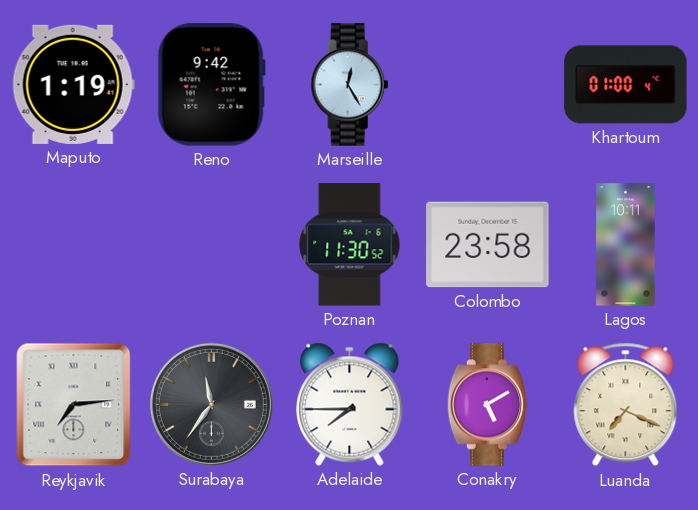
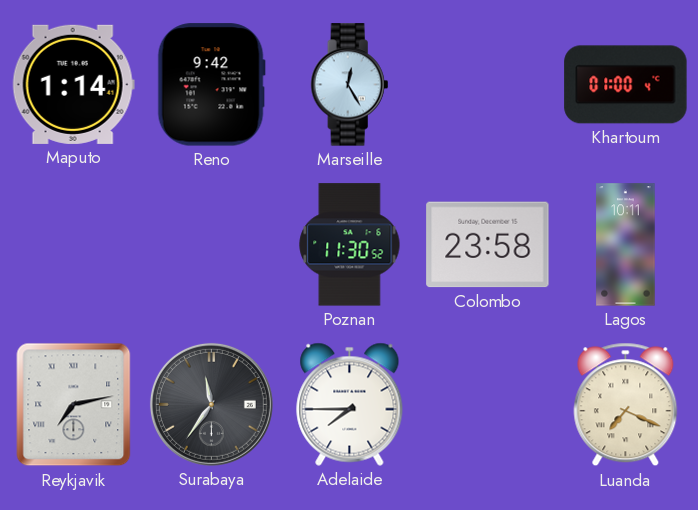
Maputo: 1:19 -> 1:14 (73, 84)
Reykjavik: 7:14 -> 7:13 (74, 405)
Conakry: 5:10 -> none (488, 405)
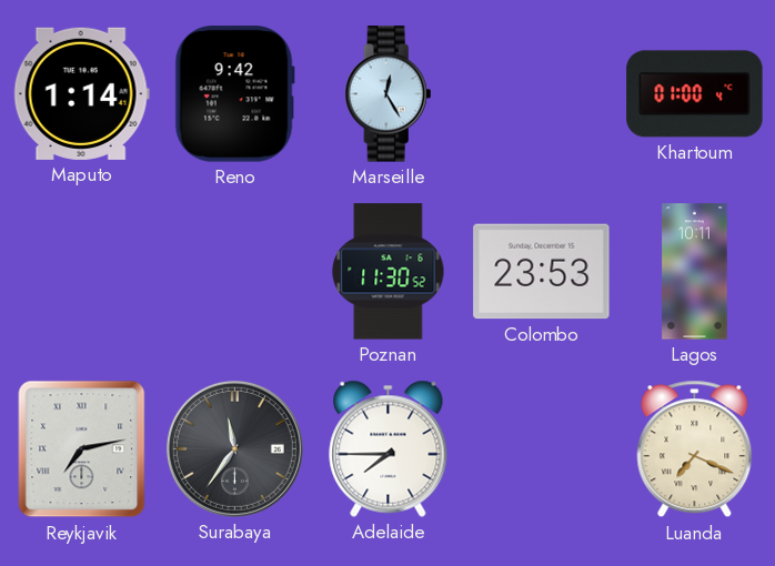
Colombo: 23:58 -> 23:53 (542, 272)
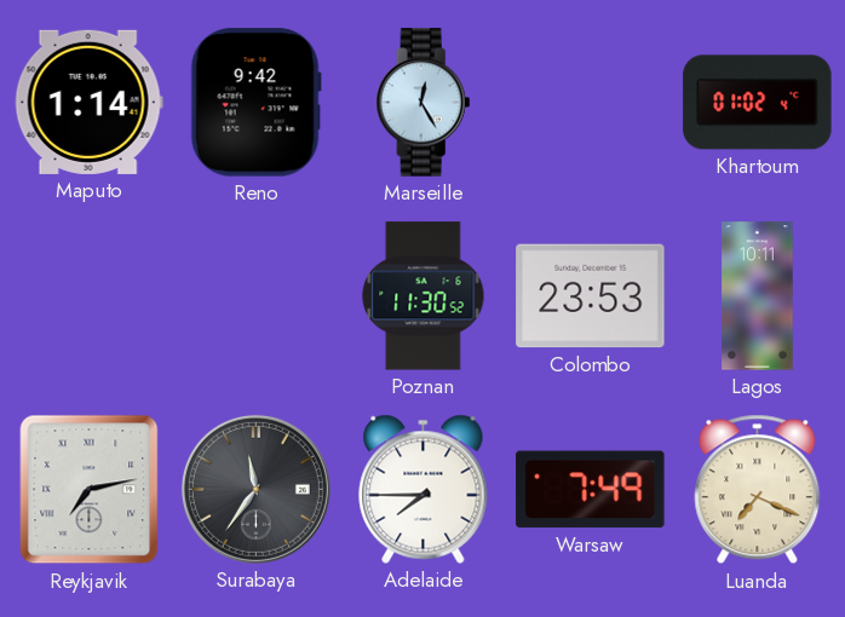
Khartoum: 01:00 -> 01:02 (758, 103)
Warsaw: none -> 7:49 (591, 490)
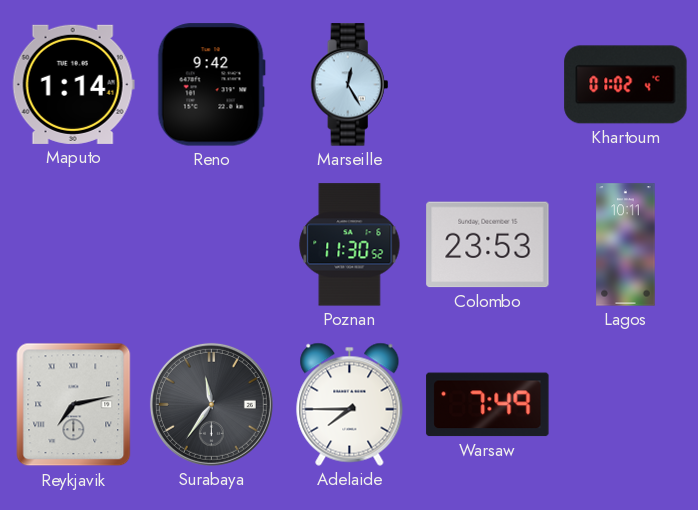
Luanda: 7:19 -> none (758, 490)
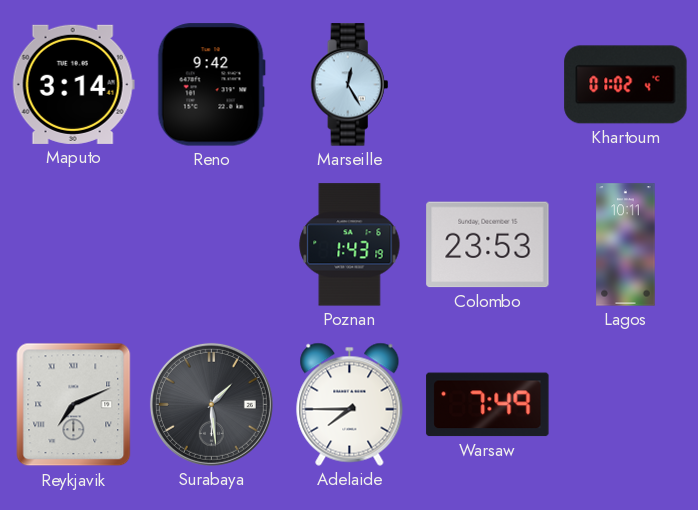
Maputo: 1:14 -> 3:14 (73, 84)
Poznan: 11:30 -> 1:43 (350, 245)
Reykjavik: 7:13 -> 7:11 (74, 405)
Surabaya: 11:36 -> 1:29 (211, 404)
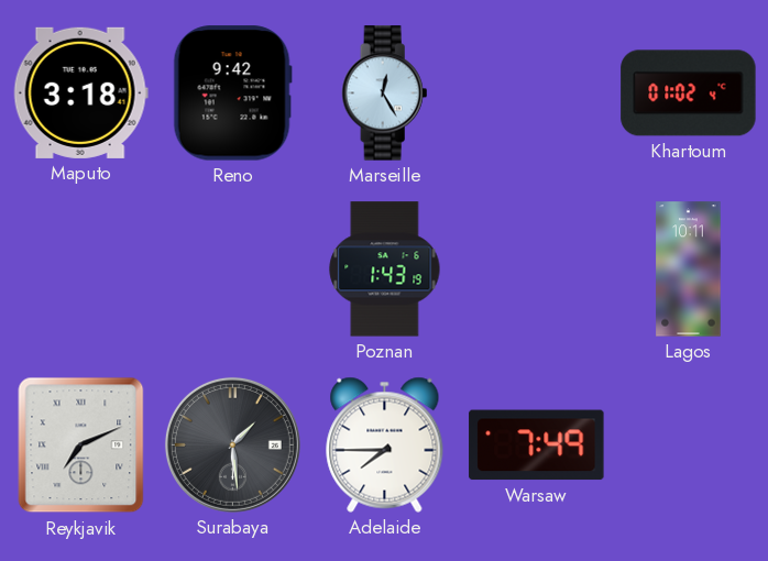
Maputo: 3:14 -> 3:18 (80, 92)
Colombo: 23:53 -> none (488, 245)
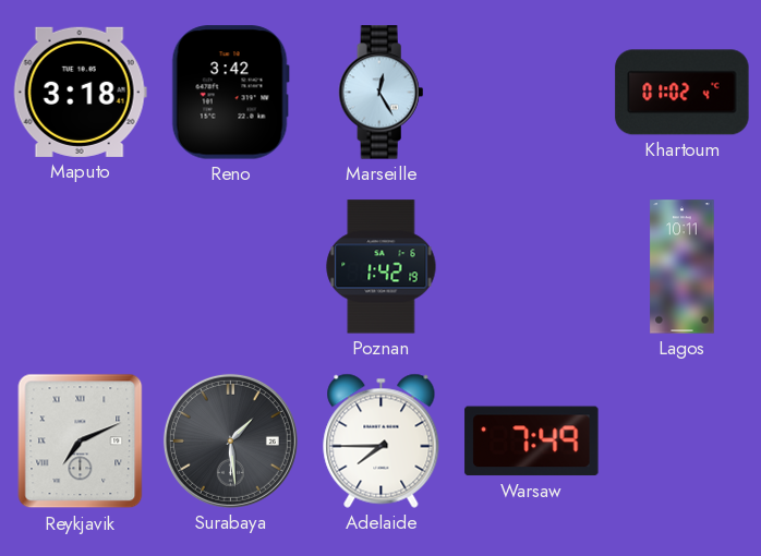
Reno: 9:42 -> 3:42 (230, 93)
Poznan: 1:43 -> 1:42 (382, 267)
